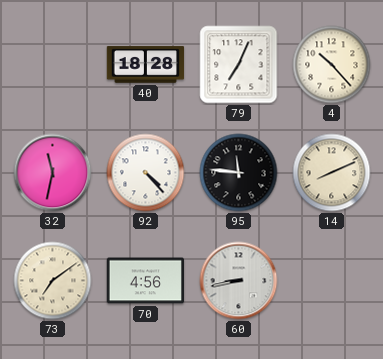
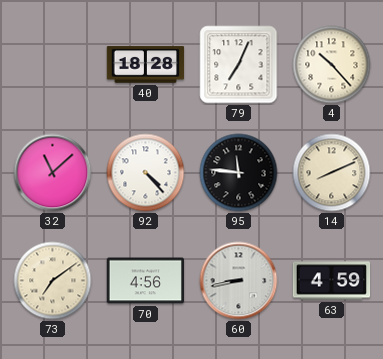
32: 11:32 -> 11:08 (53, 173)
63: none -> 4:59 (332, 281)
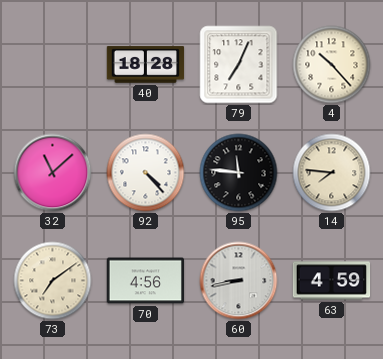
14: 8:11 -> 7:46 (332, 173)
